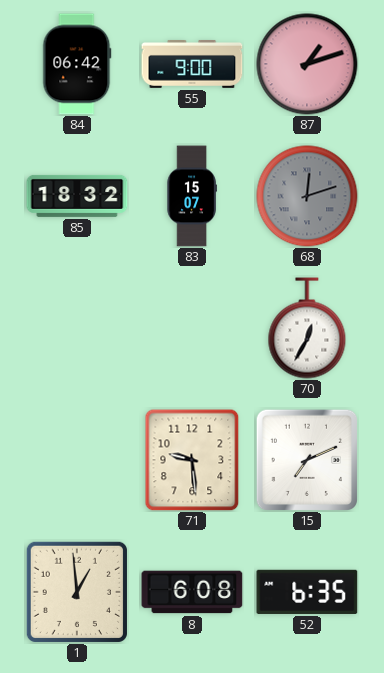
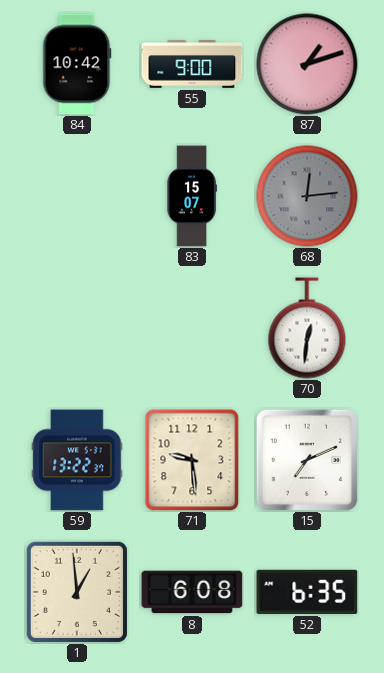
84: 06:42 -> 10:42 (77, 64)
85: 18:32 -> none (77, 196)
68: 12:12 -> 12:14 (307, 196)
70: 12:35 -> 12:31 (307, 328)
59: none -> 13:22 (77, 460)
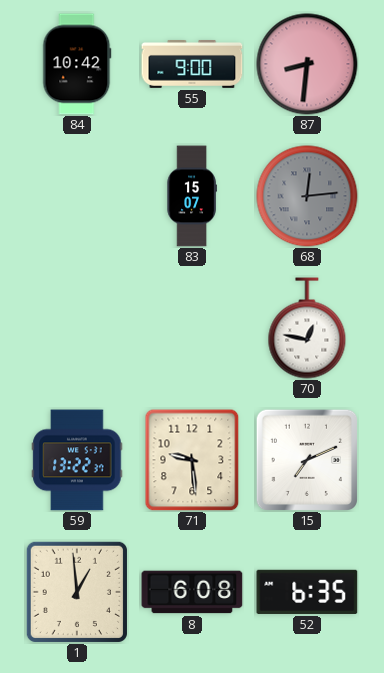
87: 1:12 -> 8:31 (307, 64)
70: 12:31 -> 12:47 (307, 328)
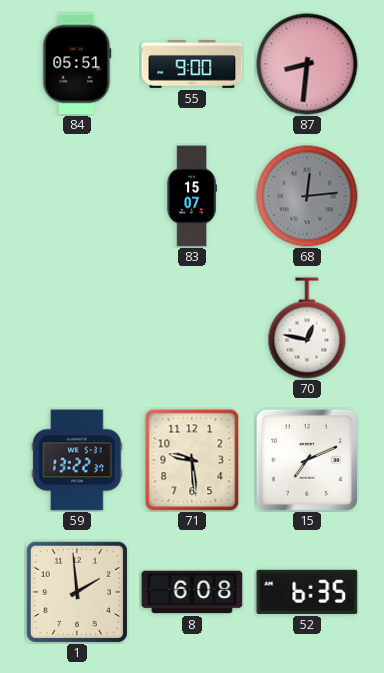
84: 10:42 -> 05:51 (77, 64)
1: 12:59 -> 1:59 (77, 592)
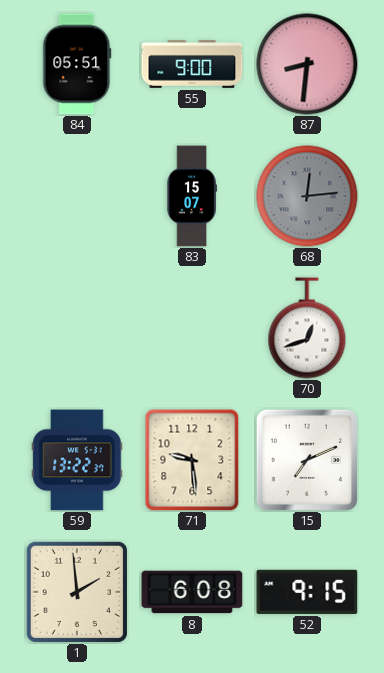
70: 12:47 -> 12:42 (307, 328)
52: 6:35 -> 9:15 (307, 592)
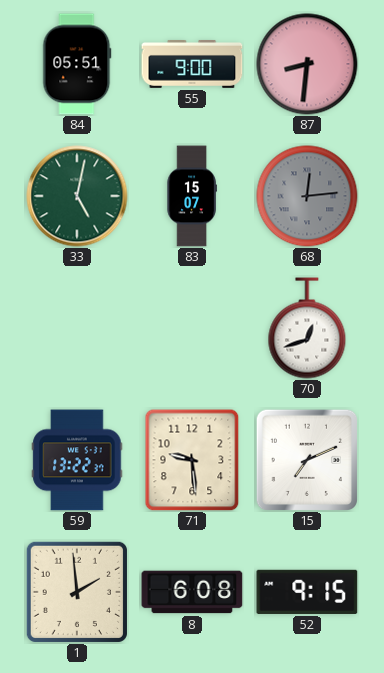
33: none -> 5:02 (77, 196)
